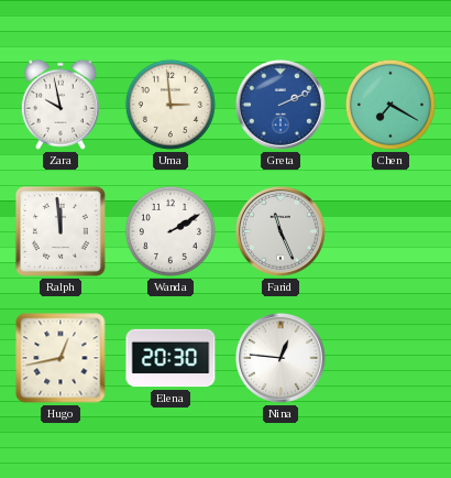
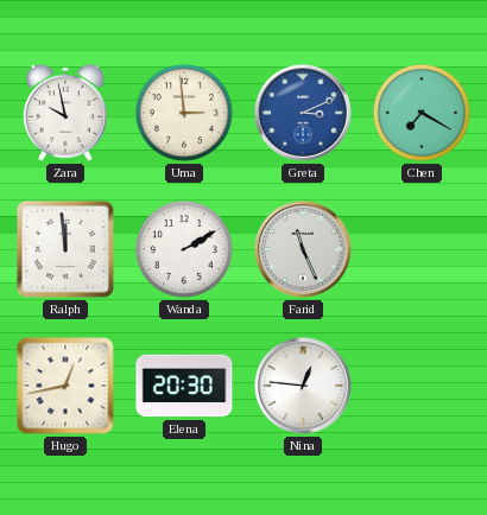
Greta: 2:11 -> 3:11 (304, 114)
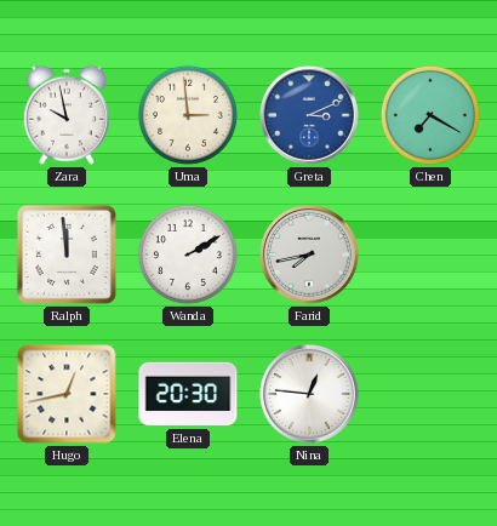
Farid: 11:26 -> 7:43 (310, 256)
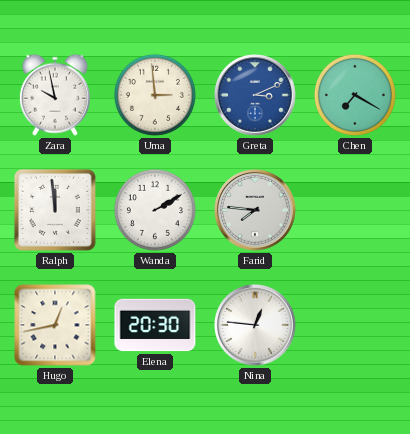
Farid: 7:43 -> 7:46 (256, 211)
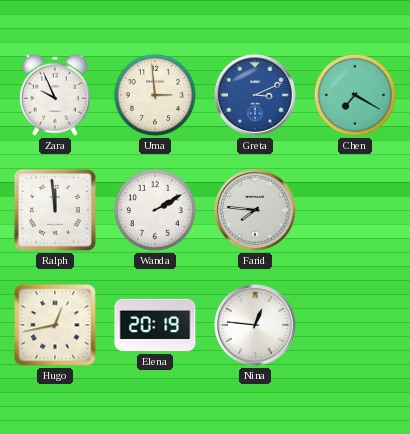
Zara: 9:58 -> 9:56 (55, 95)
Elena: 20:30 -> 20:19 (155, 325)
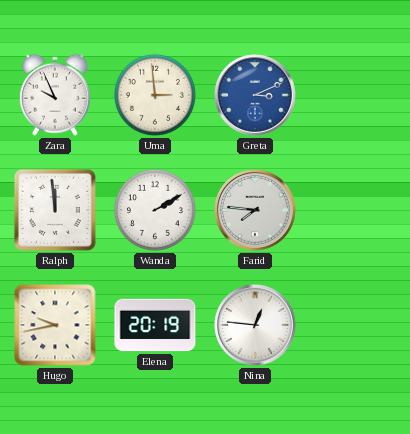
Chen: 7:20 -> none (355, 95)
Hugo: 12:43 -> 9:43 (55, 325)
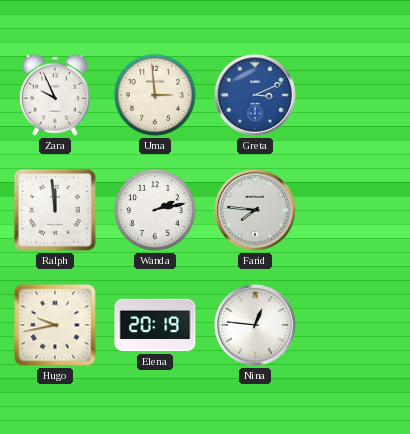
Wanda: 2:10 -> 2:13 (155, 210)
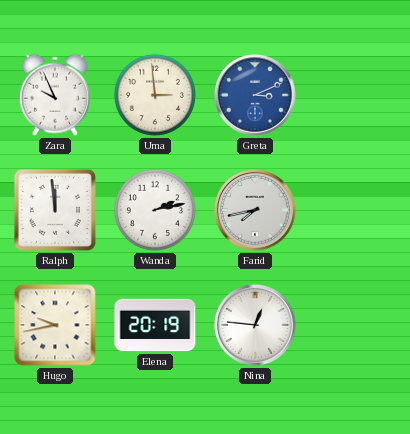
Farid: 7:46 -> 7:43 (256, 211)
